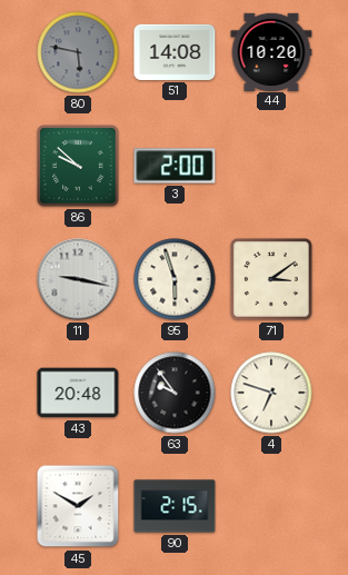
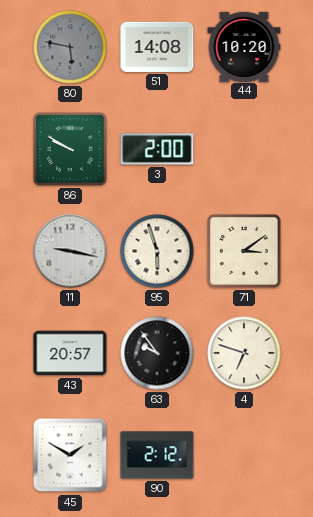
86: 9:52 -> 9:50 (71, 150)
43: 20:48 -> 20:57 (70, 353)
90: 2:15 -> 2:12 (157, 455)
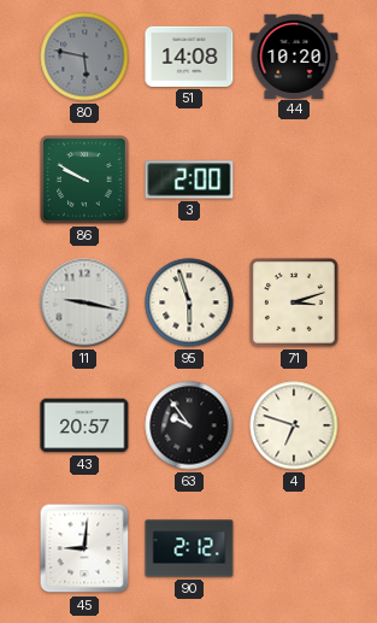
71: 3:09 -> 3:12 (295, 304)
45: 1:50 -> 9:01 (84, 548)
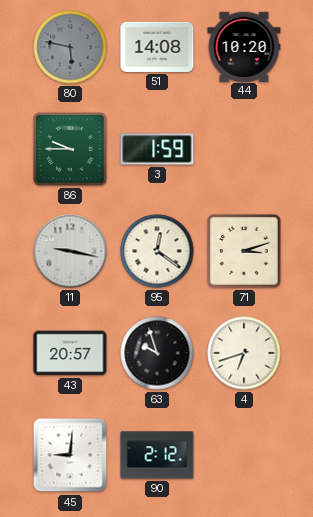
86: 9:50 -> 9:45 (71, 150)
3: 2:00 -> 1:59 (157, 149)
95: 5:57 -> 12:21 (157, 251)
63: 9:54 -> 9:57 (157, 353)
4: 6:48 -> 6:42 (244, 353)
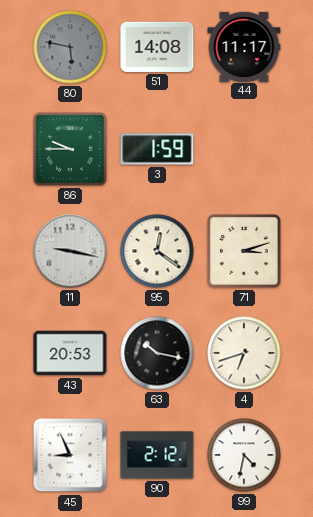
44: 10:20 -> 11:17 (244, 46)
43: 20:57 -> 20:53 (70, 353)
63: 9:57 -> 10:17 (157, 353)
45: 9:01 -> 8:56 (70, 455)
99: none -> 4:32 (244, 455)
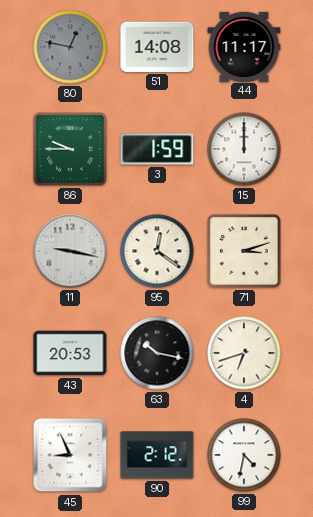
80: 5:47 -> 12:47 (70, 47)
15: none -> 12:00 (244, 149)
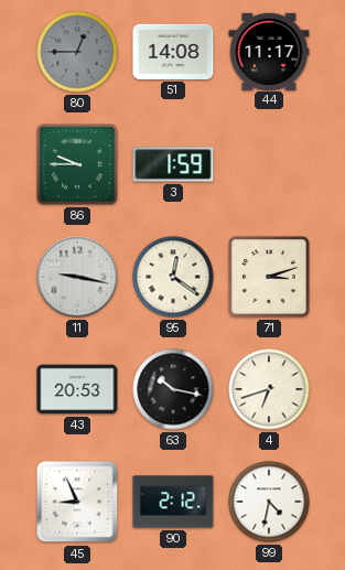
80: 12:47 -> 12:45 (77, 52)
15: 12:00 -> none (244, 149)
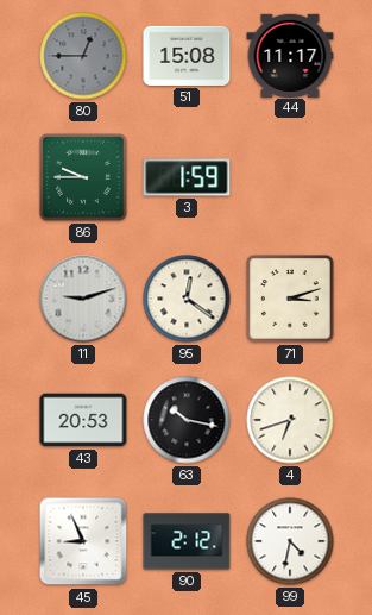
51: 14:08 -> 15:08 (187, 56)
11: 9:17 -> 9:12 (83, 299)
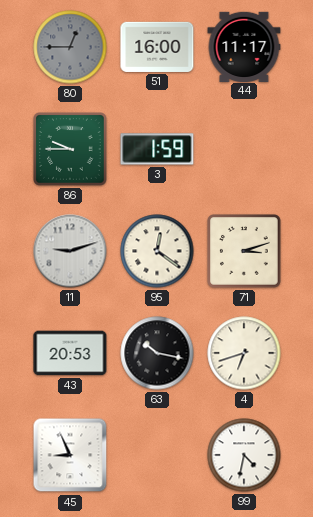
51: 15:08 -> 16:00 (157, 47)
90: 2:12 -> none (187, 541)
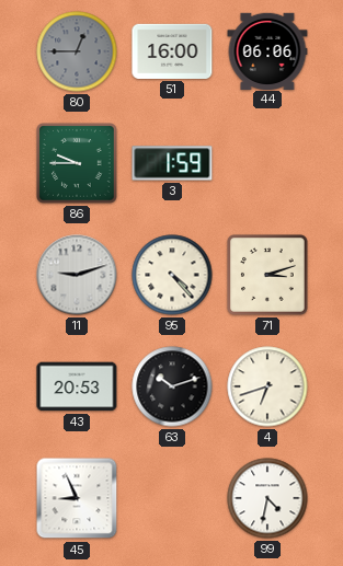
44: 11:17 -> 06:06 (267, 50)
95: 12:21 -> 4:23 (172, 275)
63: 10:17 -> 10:12 (172, 386)
